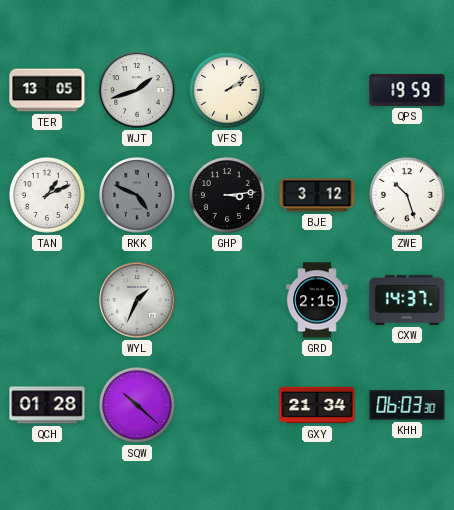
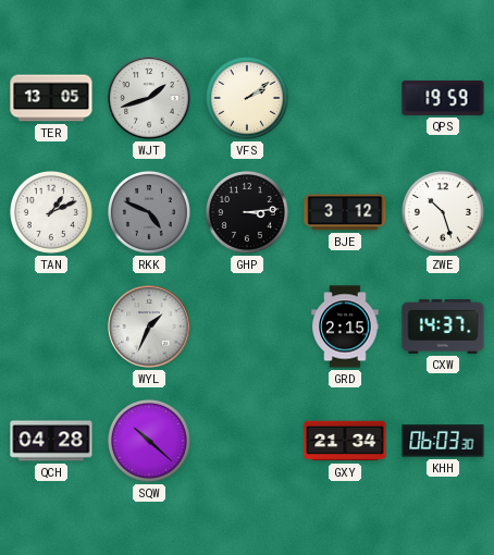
QCH: 01:28 -> 04:28 (51, 441)
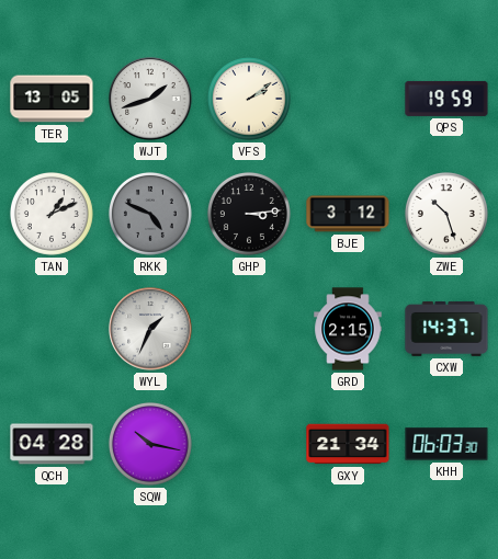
SQW: 10:22 -> 10:17 (150, 444)
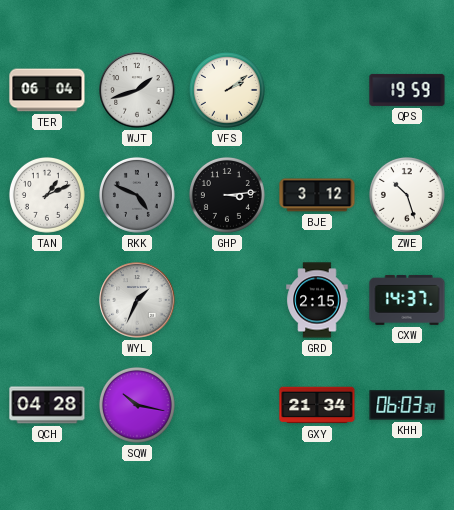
TER: 13:05 -> 06:04 (47, 90)
